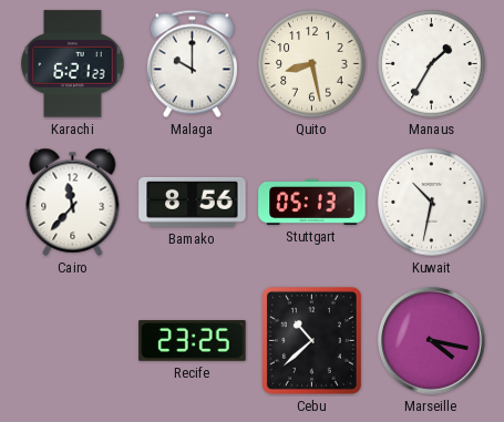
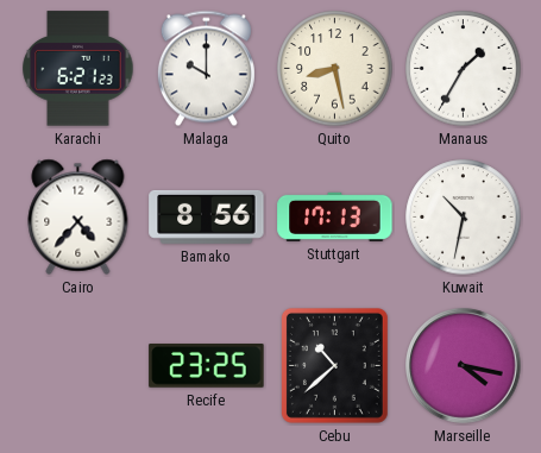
Cairo: 11:37 -> 4:37 (78, 216)
Stuttgart: 05:13 -> 17:13 (335, 216)
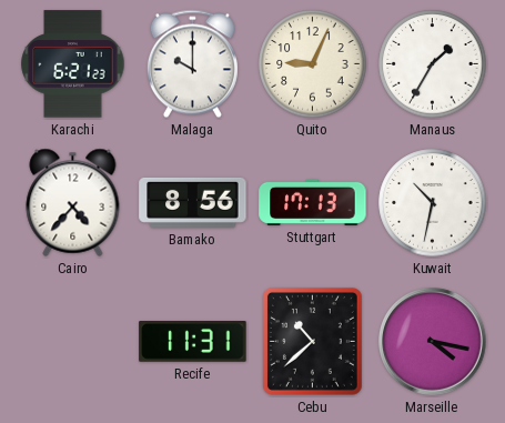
Quito: 8:28 -> 9:04 (313, 64)
Recife: 23:25 -> 11:31 (193, 342)
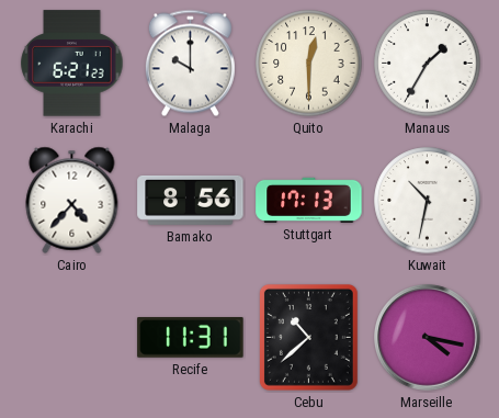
Quito: 9:04 -> 12:30 (309, 64)
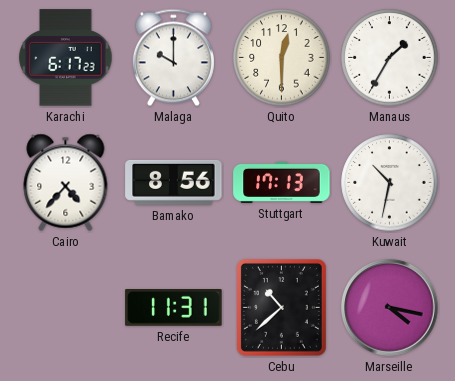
Karachi: 6:21 -> 6:17 (66, 58)
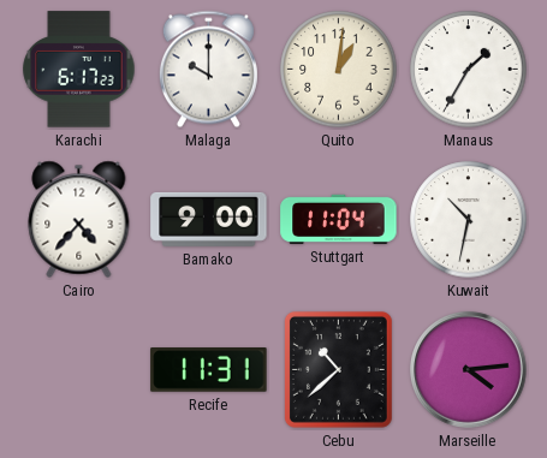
Quito: 12:30 -> 1:01 (339, 70)
Bamako: 8:56 -> 9:00 (209, 219)
Stuttgart: 17:13 -> 11:04 (339, 219)
Marseille: 4:17 -> 4:14 (469, 370)
